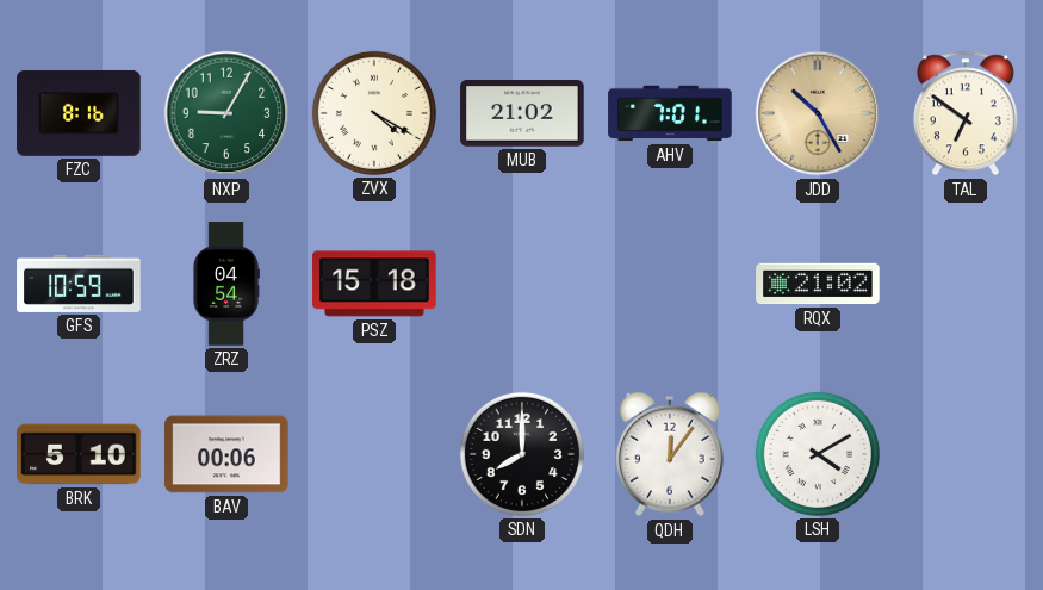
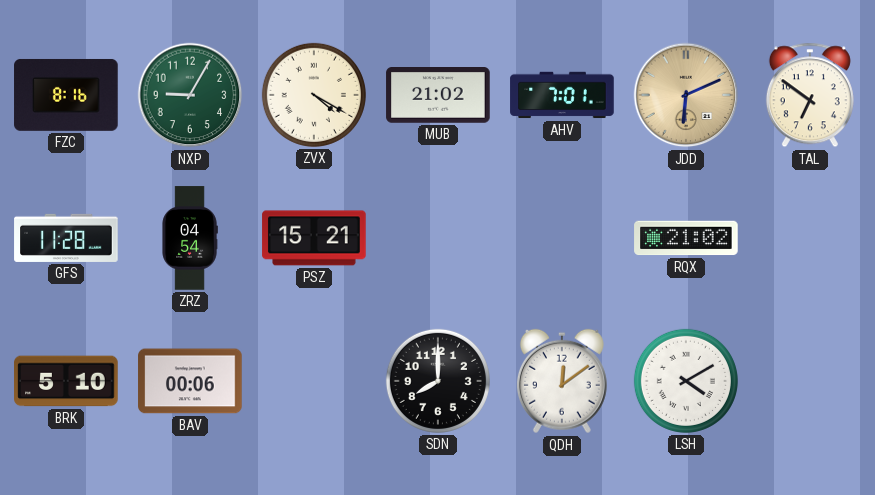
JDD: 10:25 -> 6:11 (686, 95)
GFS: 10:59 -> 11:28 (66, 238)
PSZ: 15:18 -> 15:21 (314, 238)
QDH: 12:06 -> 12:09 (562, 381)
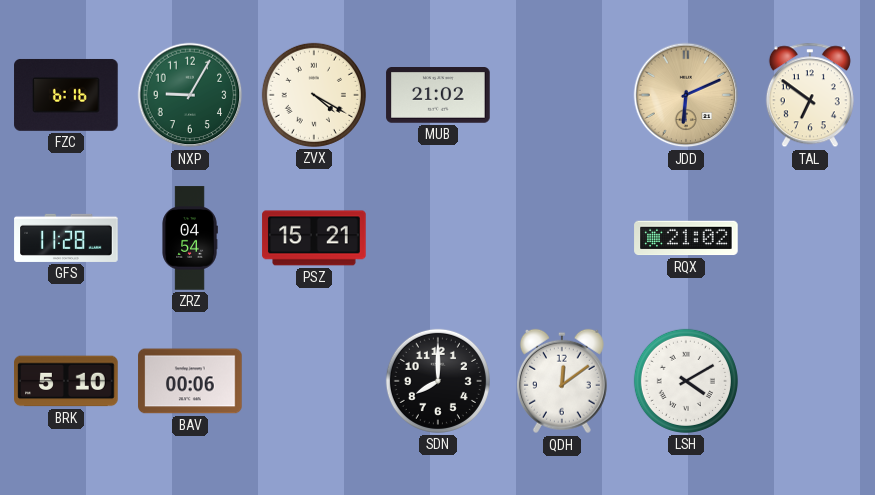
FZC: 8:16 -> 6:16 (66, 95)
AHV: 7:01 -> none (562, 95)
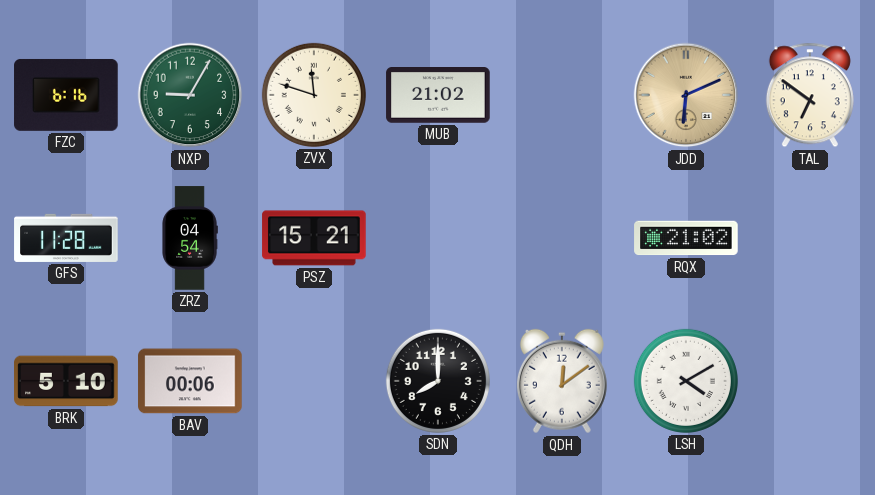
ZVX: 4:20 -> 11:48 (314, 95)
